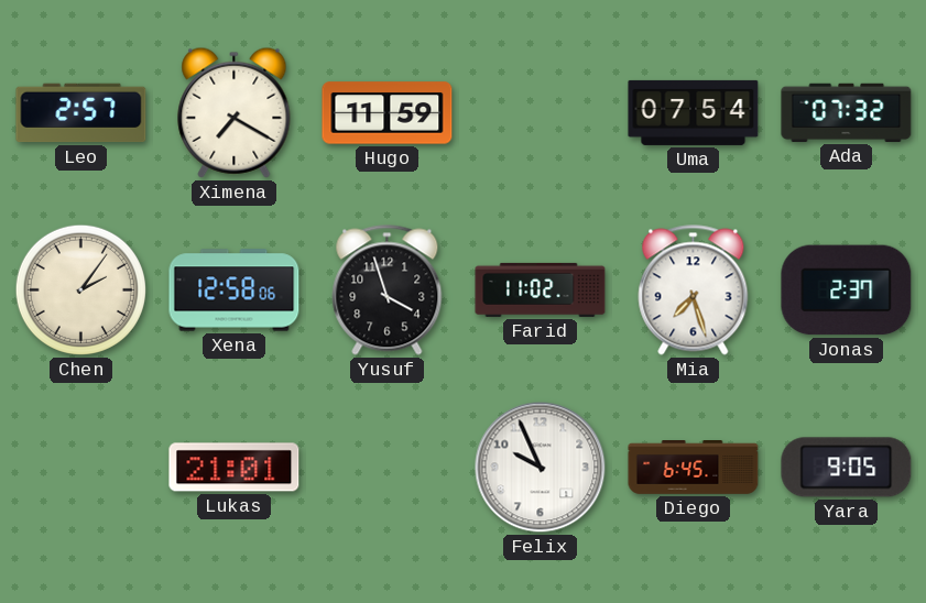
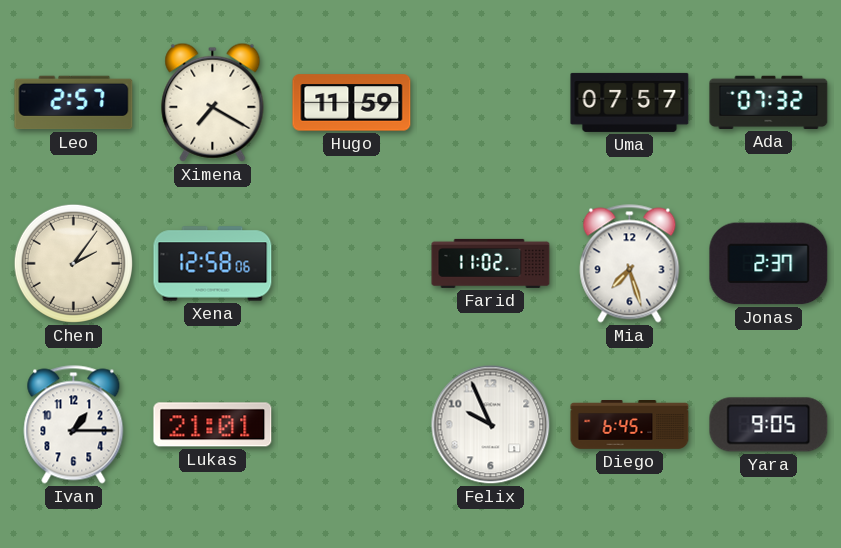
Uma: 07:54 -> 07:57 (630, 102)
Yusuf: 3:57 -> none (388, 290)
Ivan: none -> 1:15 (74, 425)
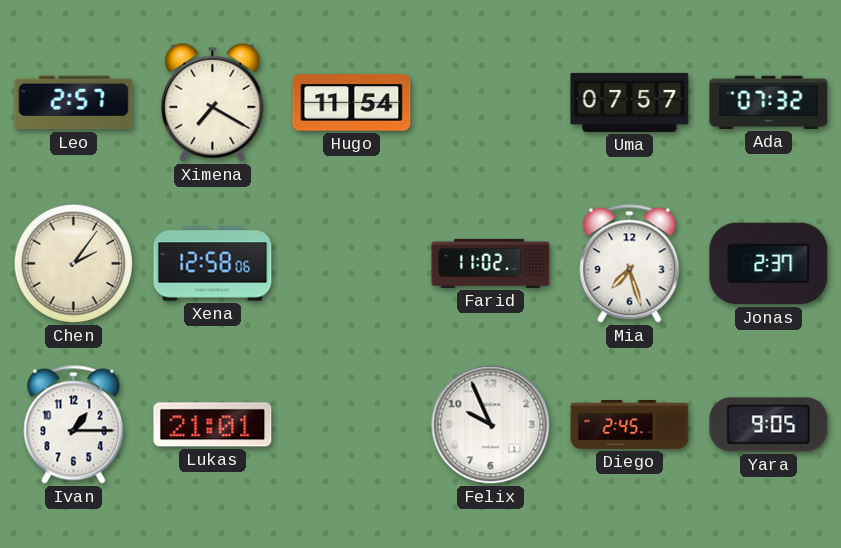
Hugo: 11:59 -> 11:54 (352, 103)
Diego: 6:45 -> 2:45 (630, 425)
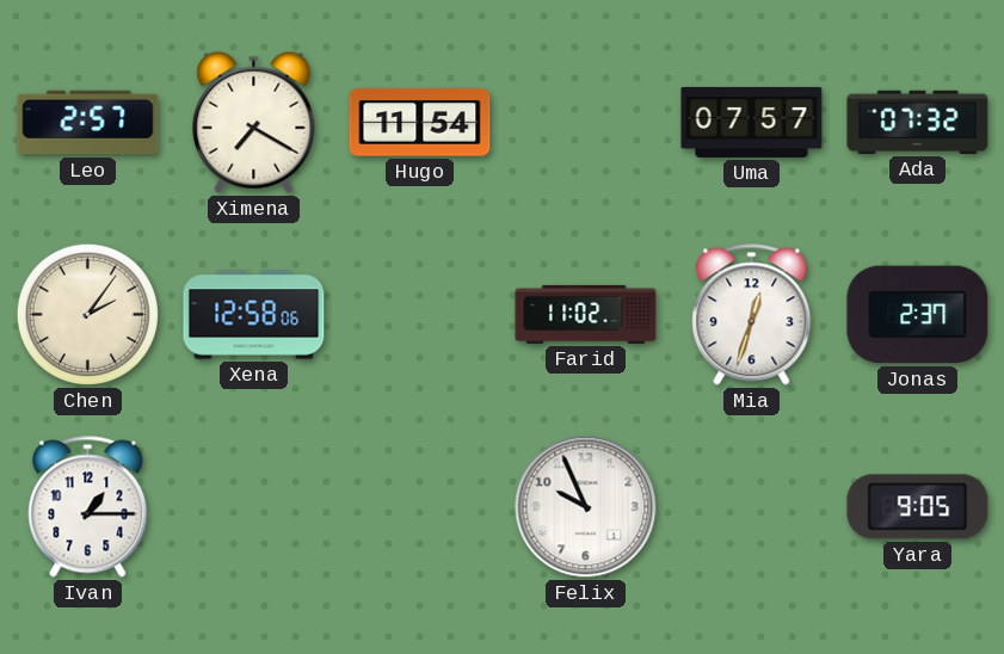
Mia: 7:27 -> 12:33 (752, 315)
Lukas: 21:01 -> none (213, 425)
Diego: 2:45 -> none (630, 425)
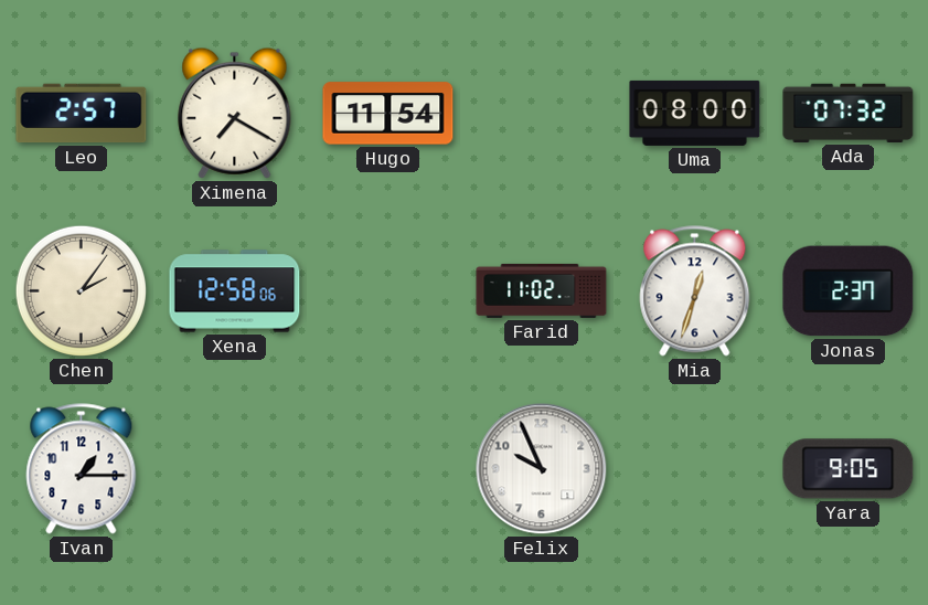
Uma: 07:57 -> 08:00 (695, 113)
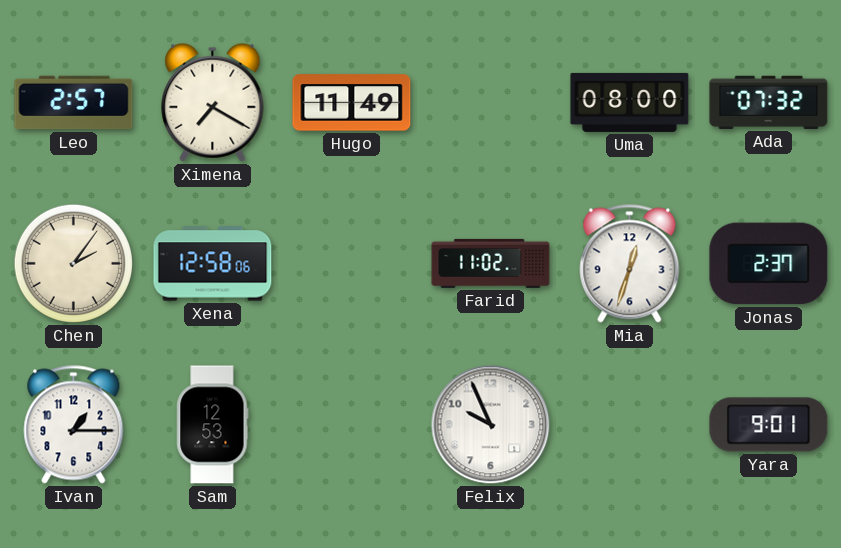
Hugo: 11:54 -> 11:49 (352, 103)
Sam: none -> 12:53 (213, 425)
Yara: 9:05 -> 9:01 (769, 425)
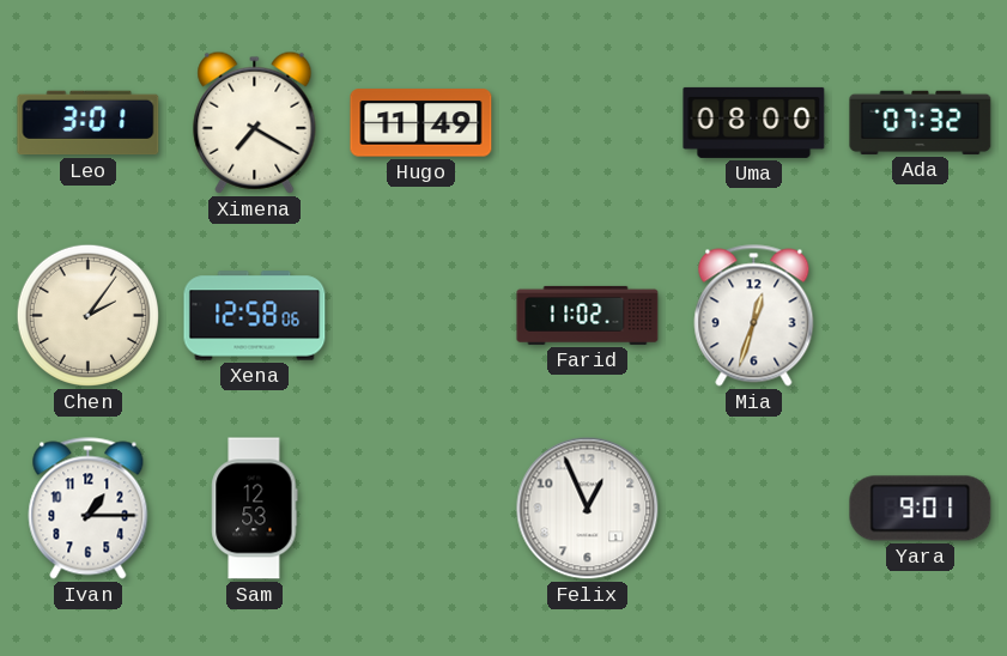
Leo: 2:57 -> 3:01 (89, 123)
Jonas: 2:37 -> none (769, 264)
Felix: 9:56 -> 12:56 (588, 509)
